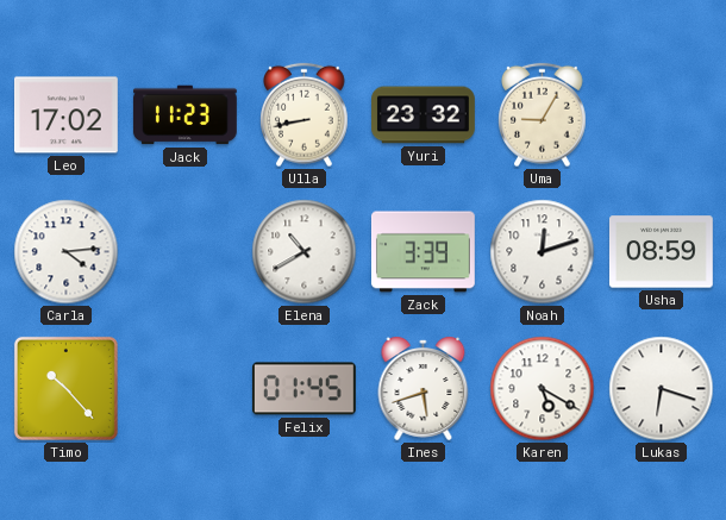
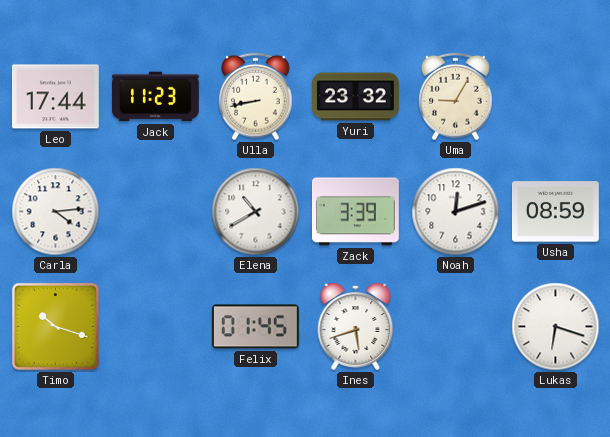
Leo: 17:02 -> 17:44 (55, 97)
Timo: 10:23 -> 10:18 (55, 326)
Karen: 5:20 -> none (543, 389)
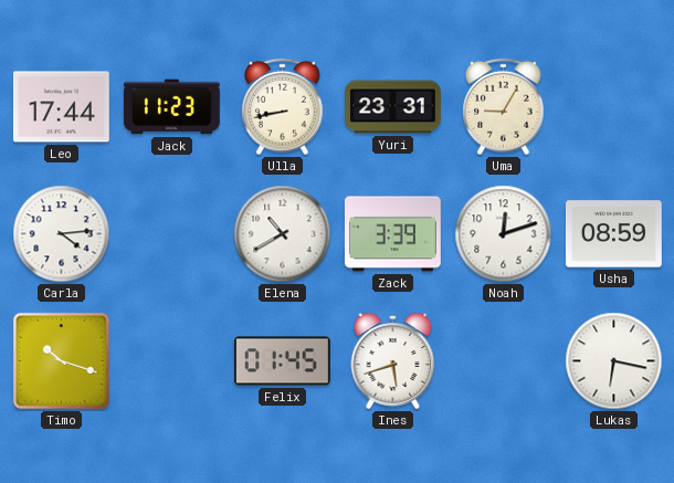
Yuri: 23:32 -> 23:31 (393, 107)
Lukas: 6:18 -> 6:17 (614, 361)
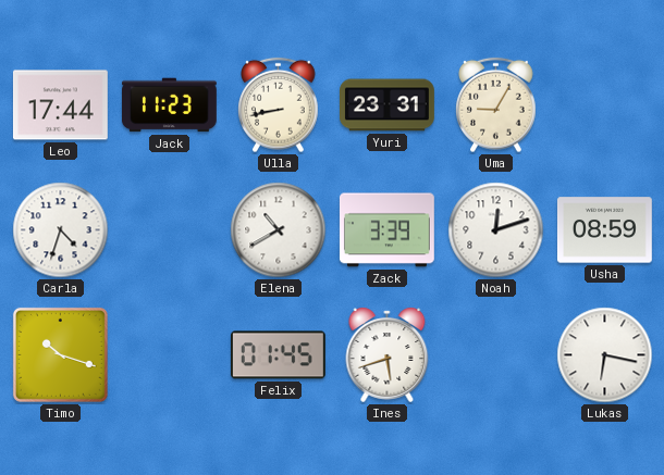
Carla: 4:14 -> 4:33 (61, 230)
